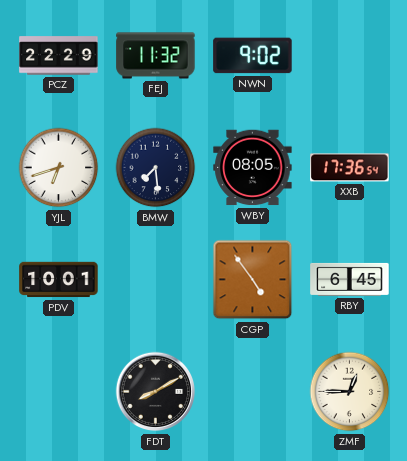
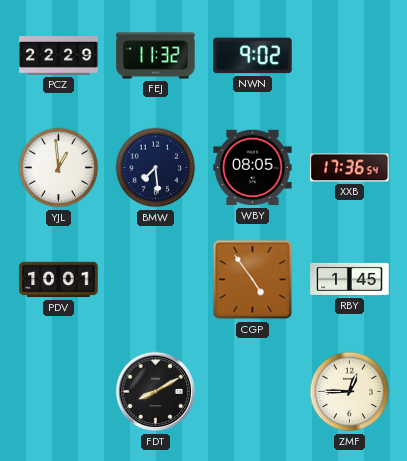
YJL: 6:42 -> 12:59 (59, 168)
RBY: 6:45 -> 1:45 (350, 279)
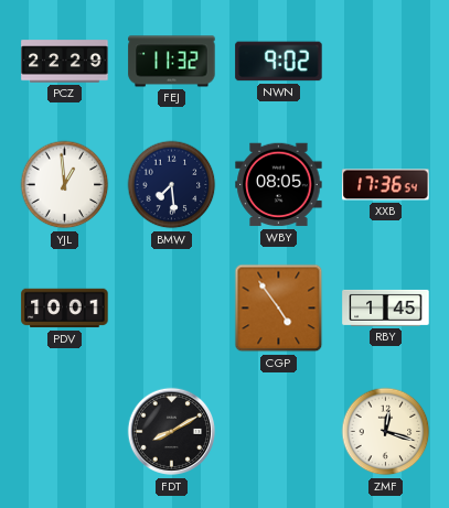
ZMF: 12:45 -> 12:18 (386, 432)
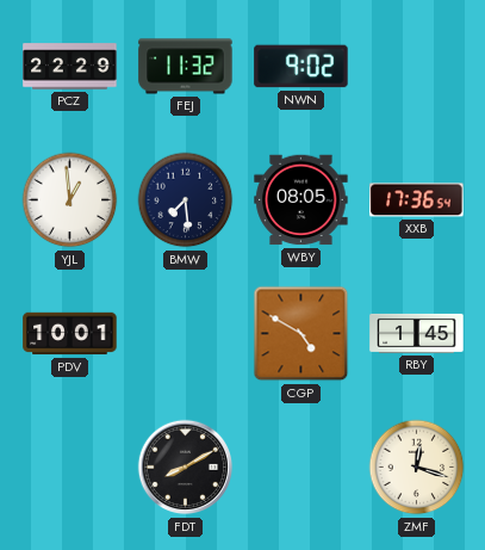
CGP: 4:54 -> 4:50 (301, 334)
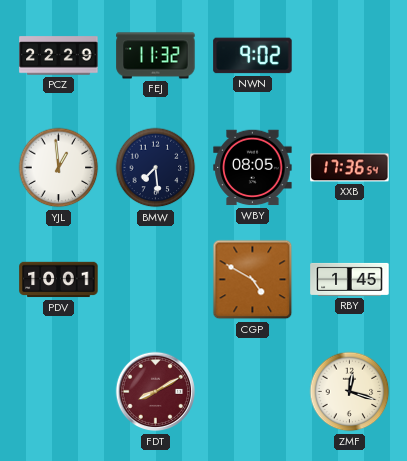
FDT dial: black -> burgundy (156, 392)
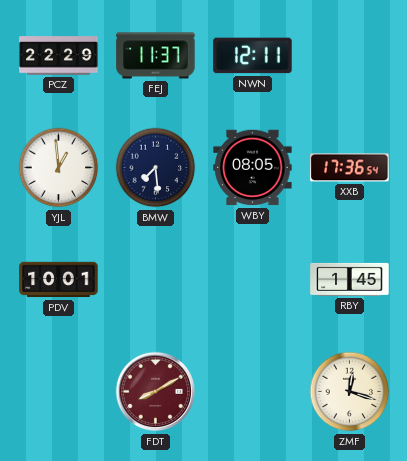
FEJ: 11:32 -> 11:37 (156, 56)
NWN: 9:02 -> 12:11 (253, 56)
CGP: 4:50 -> none (253, 280)
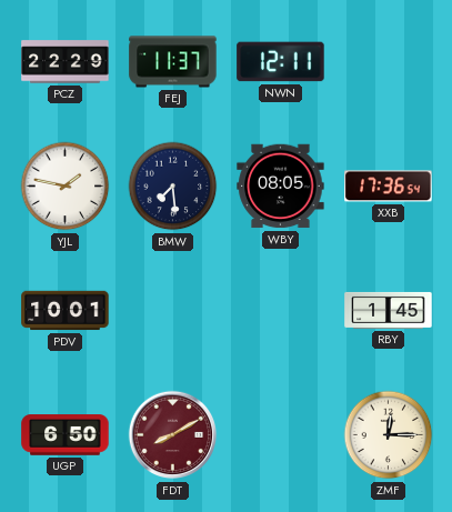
YJL: 12:59 -> 1:47 (66, 187)
UGP: none -> 6:50 (66, 435)
ZMF: 12:18 -> 12:15 (389, 435)
